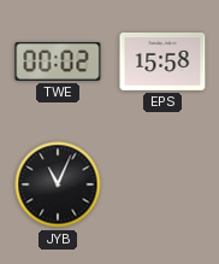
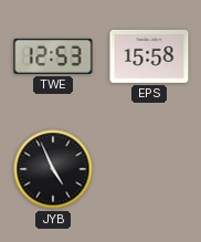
TWE: 00:02 -> 12:53 (53, 56)
JYB: 11:04 -> 4:56 (53, 169)
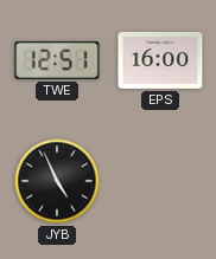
TWE: 12:53 -> 12:51 (57, 60)
EPS: 15:58 -> 16:00 (160, 60)
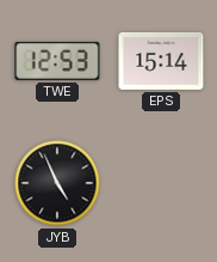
TWE: 12:51 -> 12:53 (57, 61)
EPS: 16:00 -> 15:14 (161, 61)
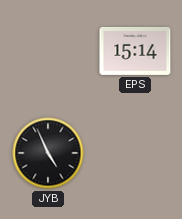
TWE: 12:53 -> none (57, 61)
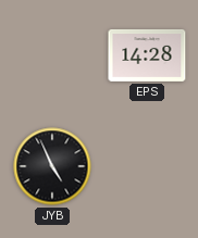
EPS: 15:14 -> 14:28 (147, 55)
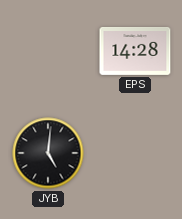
JYB: 4:56 -> 5:01 (48, 153)
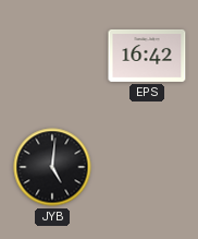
EPS: 14:28 -> 16:42 (147, 56)
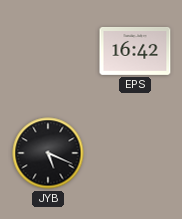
JYB: 5:01 -> 5:19 (48, 153)
